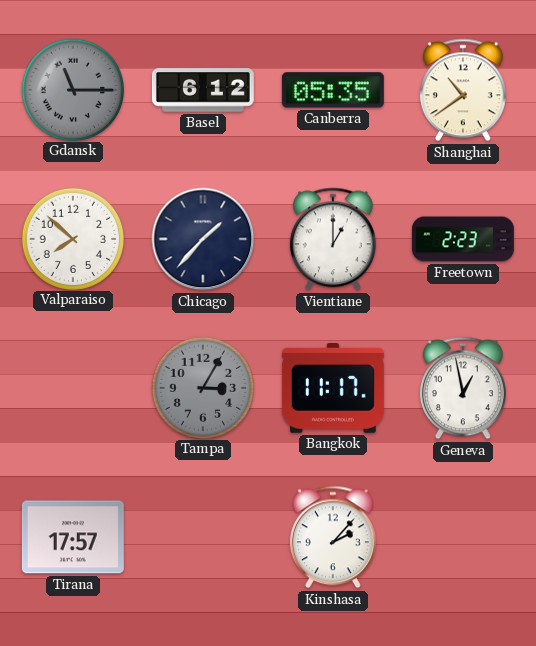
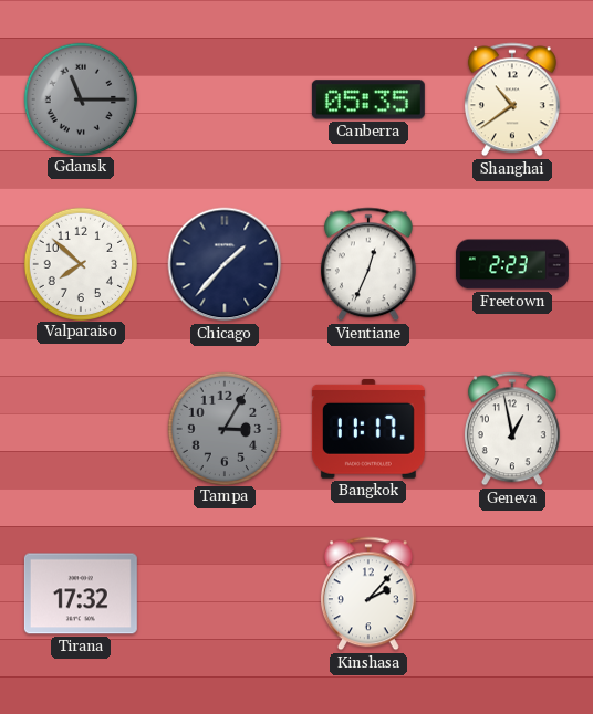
Basel: 6:12 -> none (203, 90)
Vientiane: 1:00 -> 12:34 (368, 264)
Tirana: 17:57 -> 17:32 (81, 594)
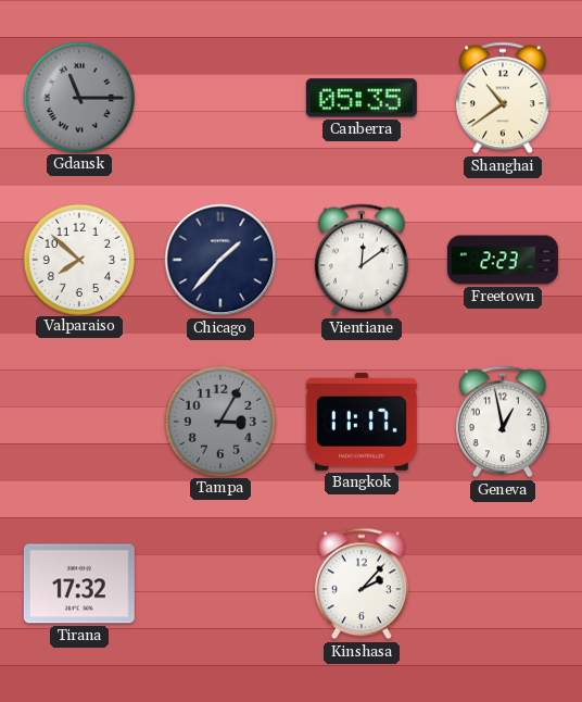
Vientiane: 12:34 -> 12:09 (362, 260)
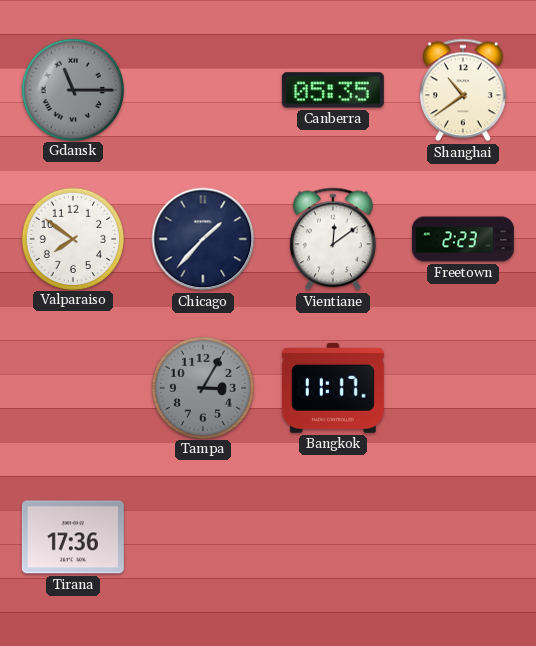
Valparaiso: 7:52 -> 7:51 (72, 238)
Geneva: 12:58 -> none (503, 422)
Tirana: 17:32 -> 17:36 (73, 537)
Kinshasa: 2:07 -> none (362, 584)
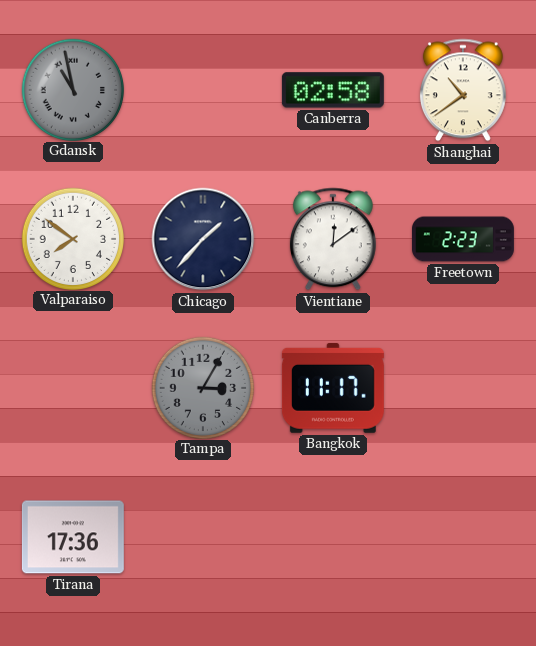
Gdansk: 11:15 -> 10:58 (72, 89)
Canberra: 05:35 -> 02:58 (333, 90)
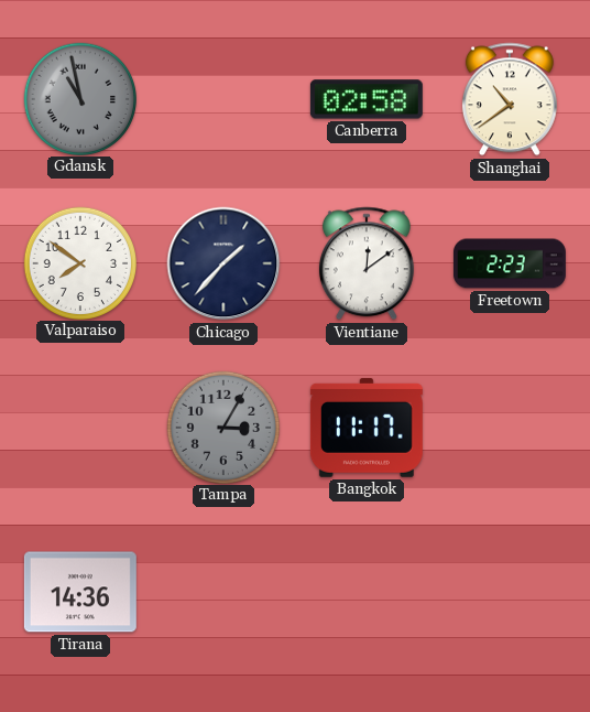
Tirana: 17:36 -> 14:36 (80, 592)
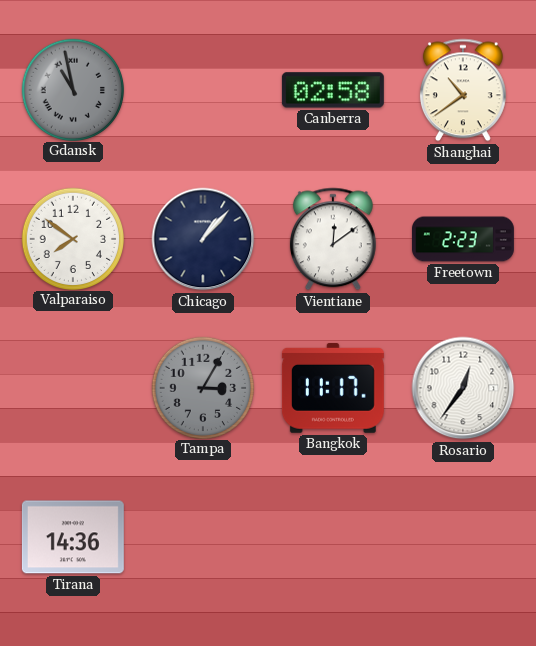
Chicago: 1:37 -> 1:07 (203, 239)
Rosario: none -> 12:36 (463, 388)
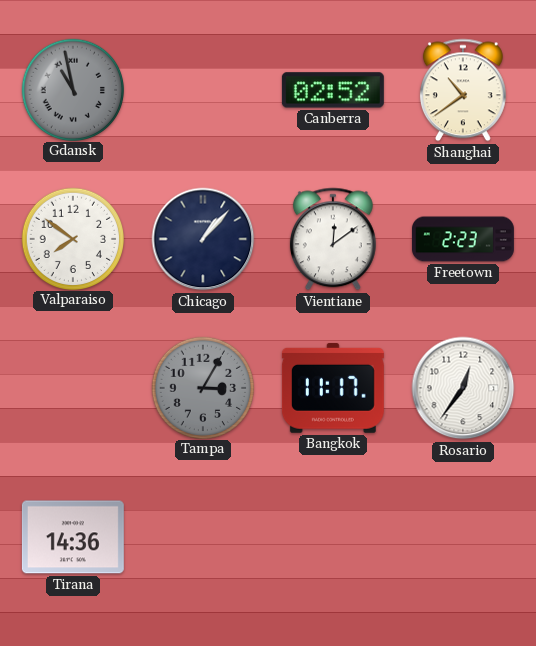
Canberra: 02:58 -> 02:52 (333, 90)
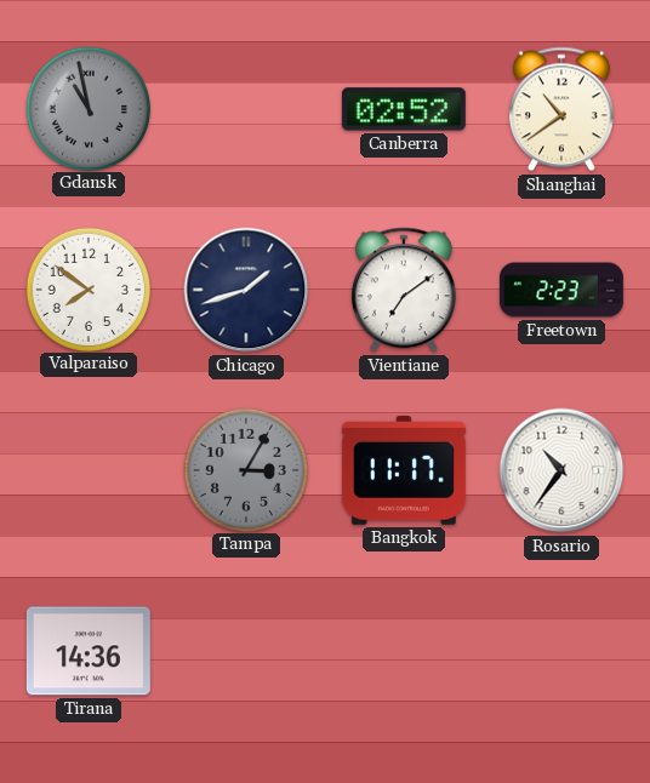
Chicago: 1:07 -> 1:42 (246, 290)
Vientiane: 12:09 -> 7:09 (404, 290)
Rosario: 12:36 -> 10:36 (561, 470)
